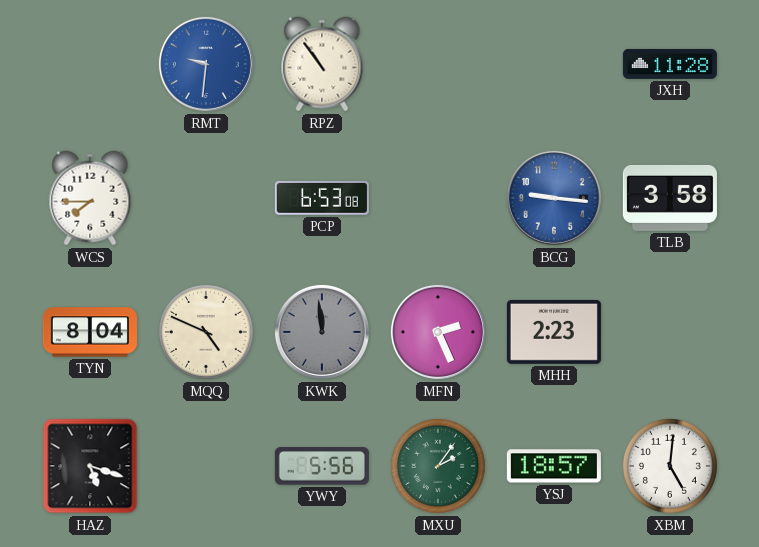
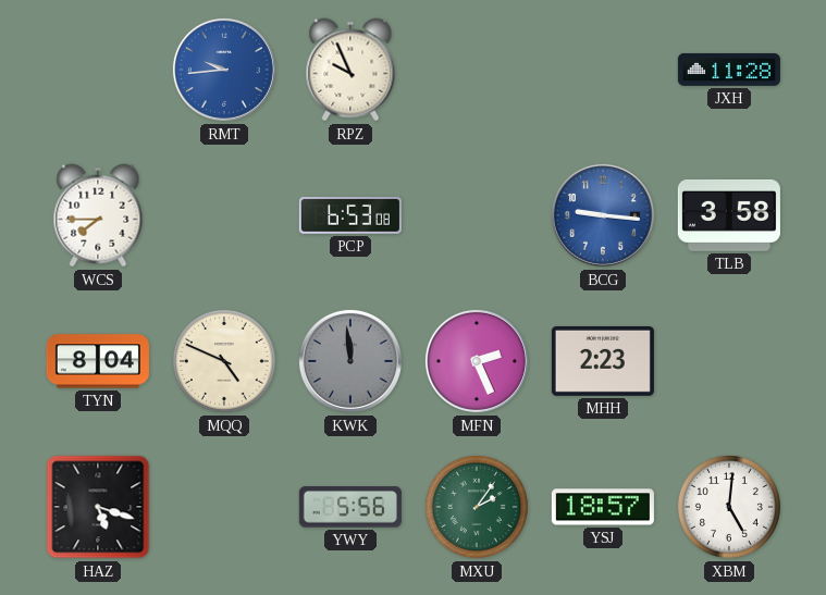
RMT: 9:31 -> 9:44 (224, 70)
RPZ: 10:54 -> 9:56 (350, 70)
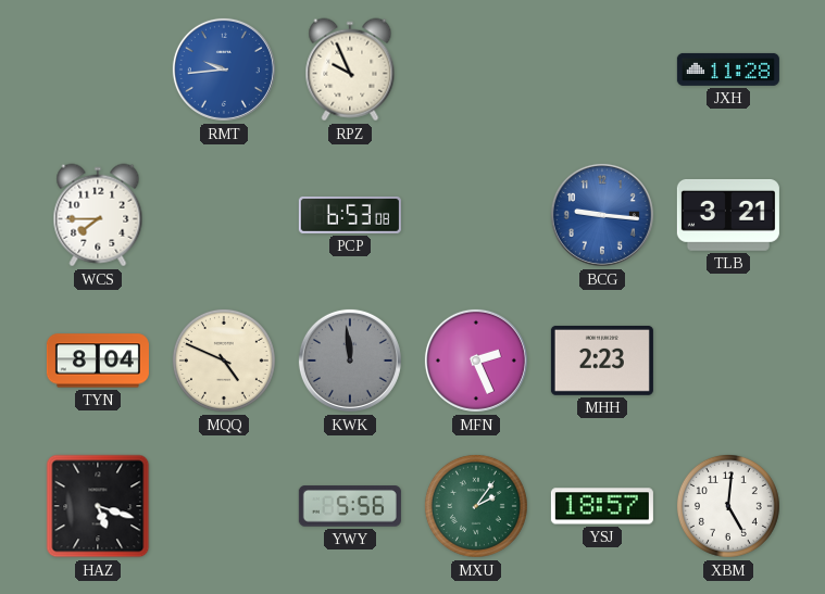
TLB: 3:58 -> 3:21 (728, 215)
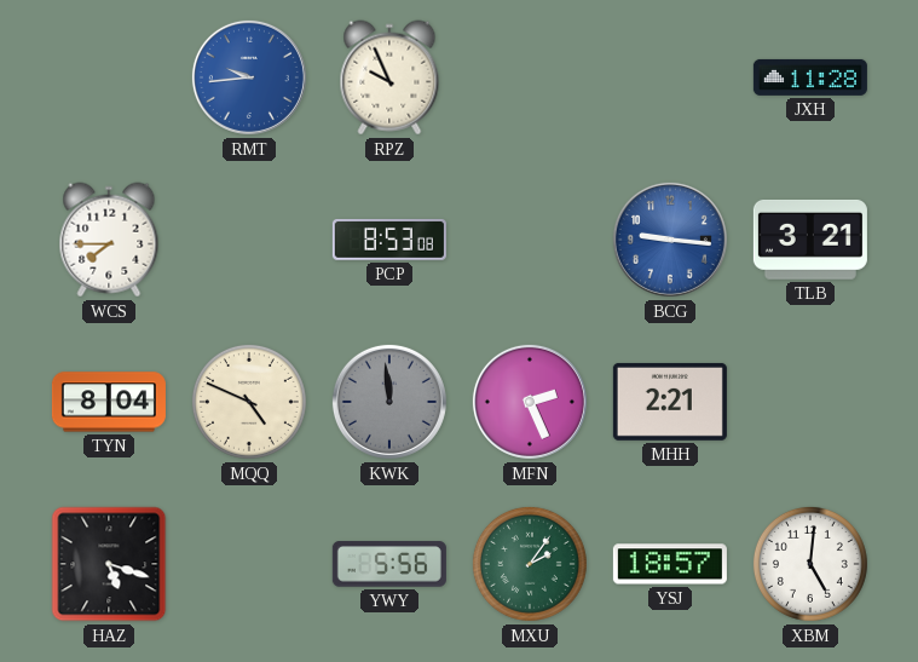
PCP: 6:53 -> 8:53 (389, 240)
MHH: 2:23 -> 2:21 (670, 402)
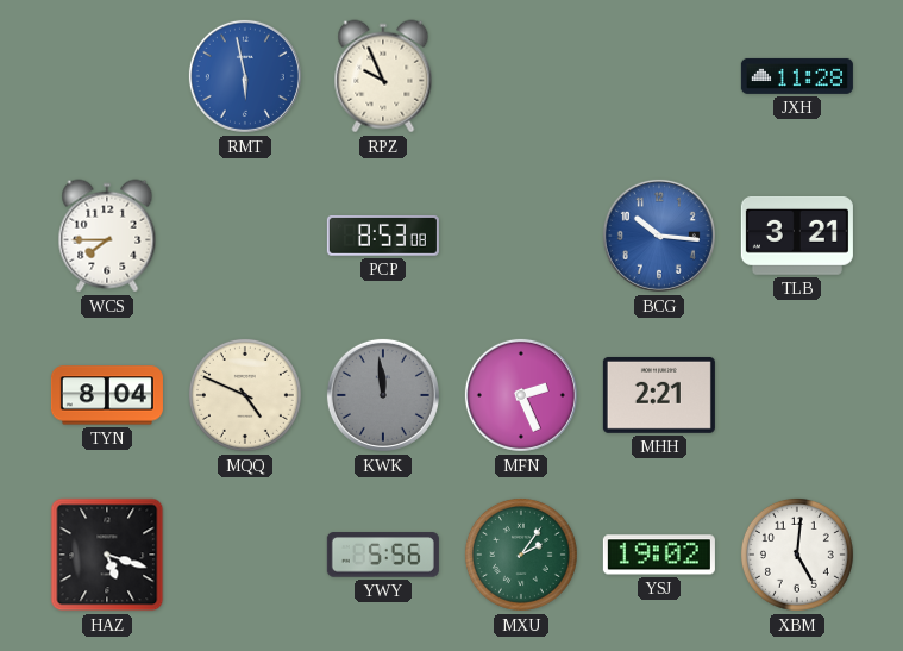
RMT: 9:44 -> 5:58 (245, 76)
BCG: 9:16 -> 10:16 (659, 236)
YSJ: 18:57 -> 19:02 (659, 555)
